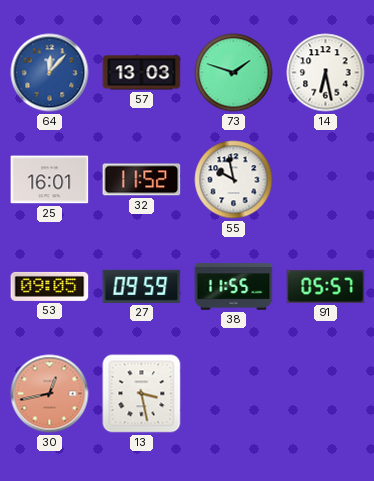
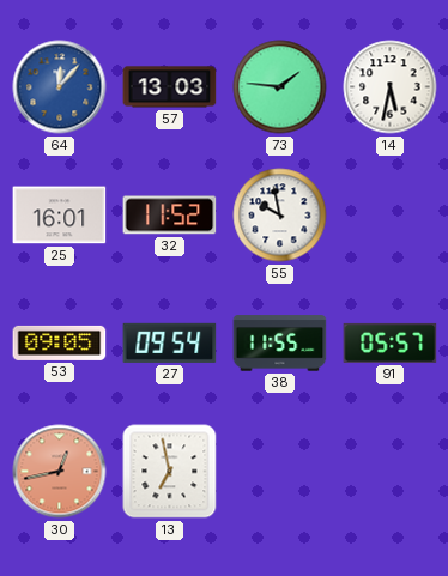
73: 1:48 -> 1:46 (280, 87)
14: 6:28 -> 5:32 (391, 87)
27: 09:59 -> 09:54 (170, 342)
13: 3:28 -> 6:58 (170, 472)
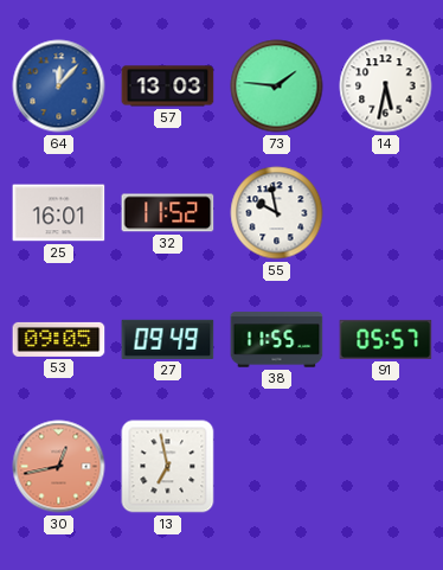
27: 09:54 -> 09:49 (168, 339)
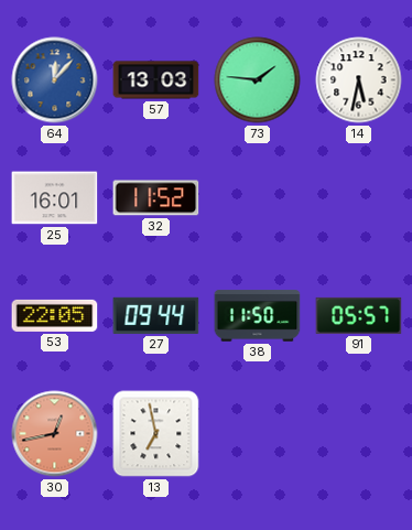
55: 9:58 -> none (277, 213)
53: 09:05 -> 22:05 (55, 315)
27: 09:49 -> 09:44 (156, 315)
38: 11:55 -> 11:50 (258, 316)
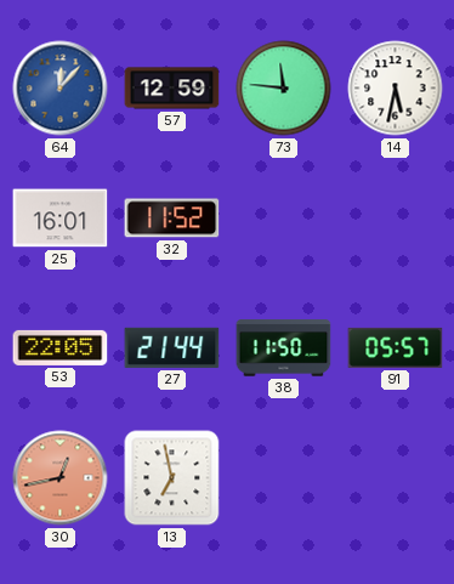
57: 13:03 -> 12:59 (172, 89)
73: 1:46 -> 11:46 (284, 89)
27: 09:44 -> 21:44 (172, 347)
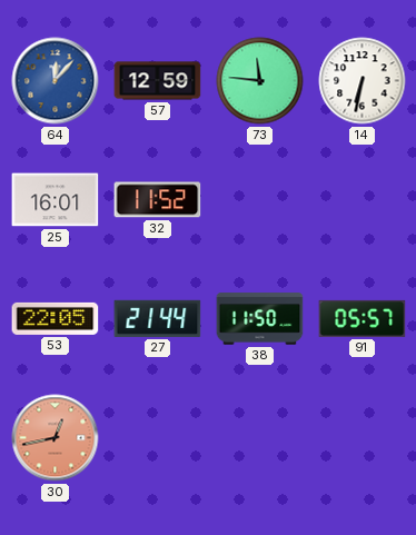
14: 5:32 -> 6:32 (363, 81)
13: 6:58 -> none (172, 478)
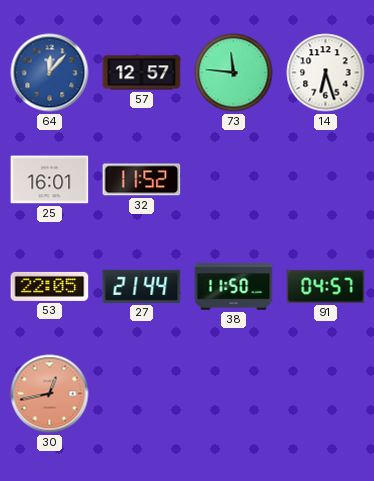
57: 12:59 -> 12:57 (142, 73)
14: 6:32 -> 6:27 (326, 73)
91: 05:57 -> 04:57 (326, 286)
